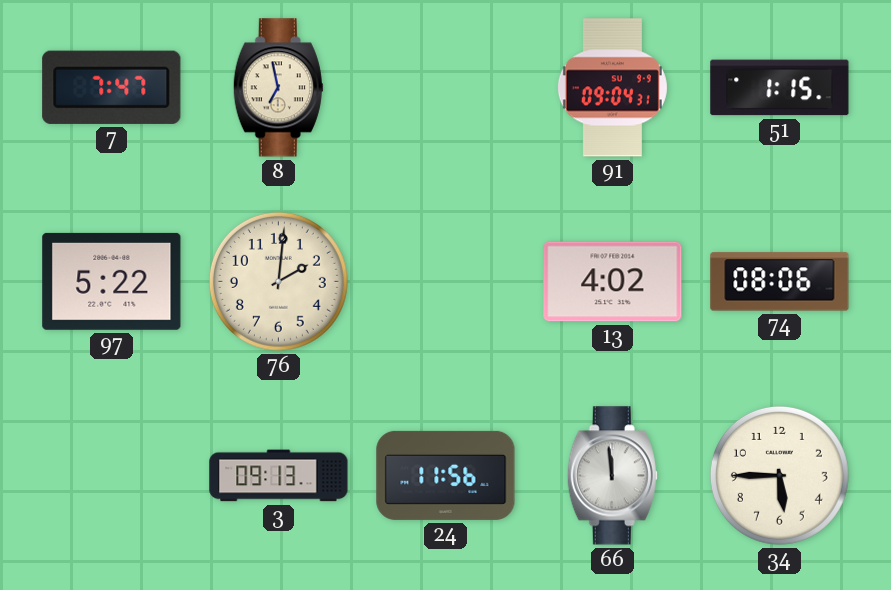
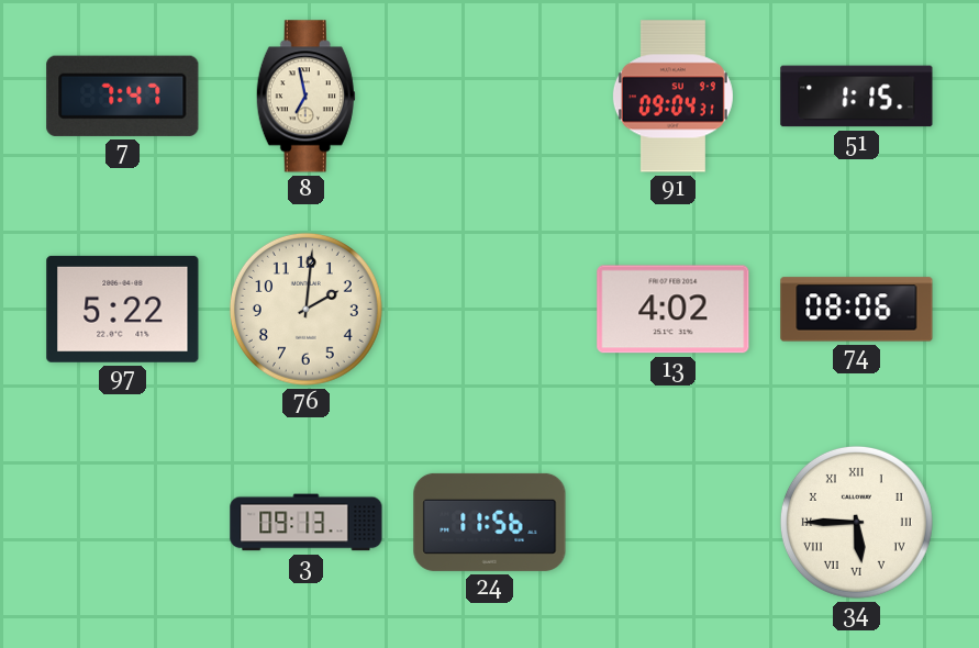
66: 11:59 -> none (612, 476)
34 numerals: Arabic -> Roman (856, 522)
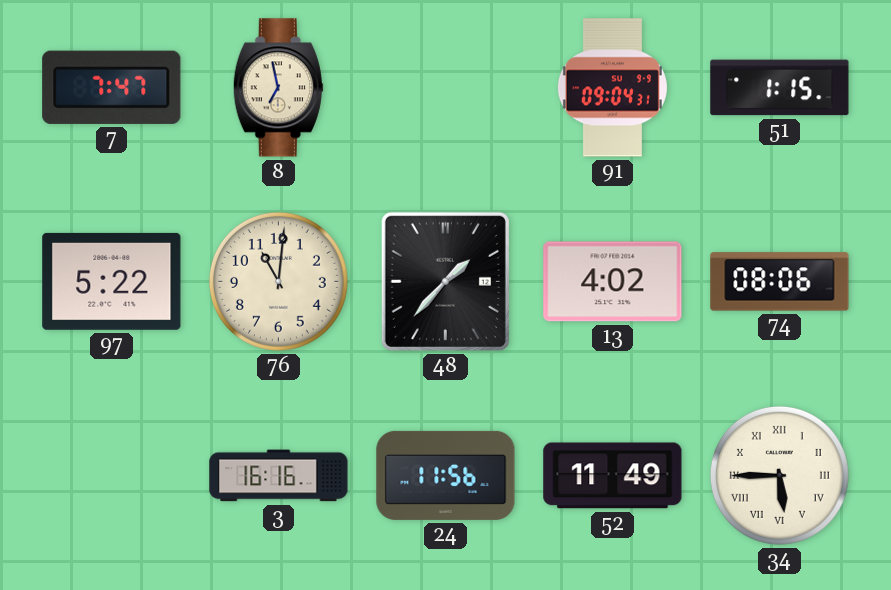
76: 2:01 -> 11:01 (278, 281)
48: none -> 1:37 (445, 281)
3: 09:13 -> 16:16 (279, 476)
52: none -> 11:49 (613, 476)
